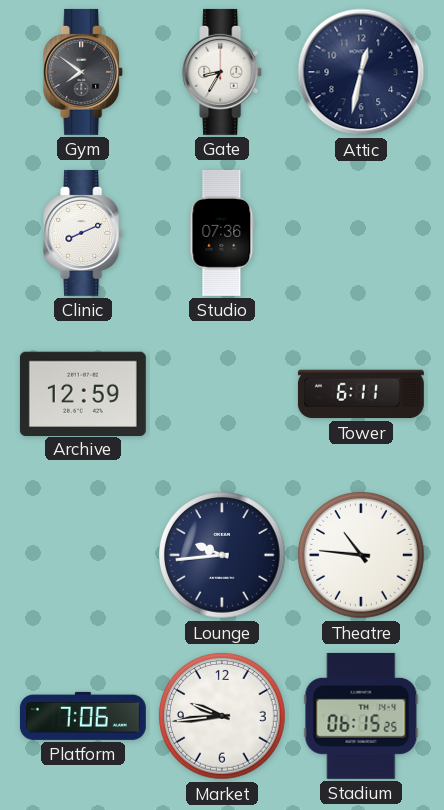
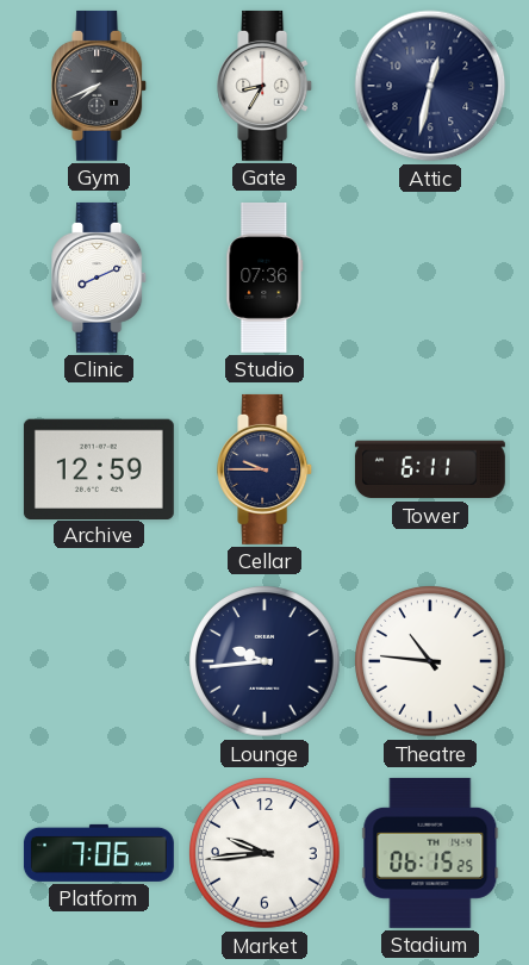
Gym: 7:51 -> 7:41 (100, 86)
Cellar: none -> 9:45 (266, 469)
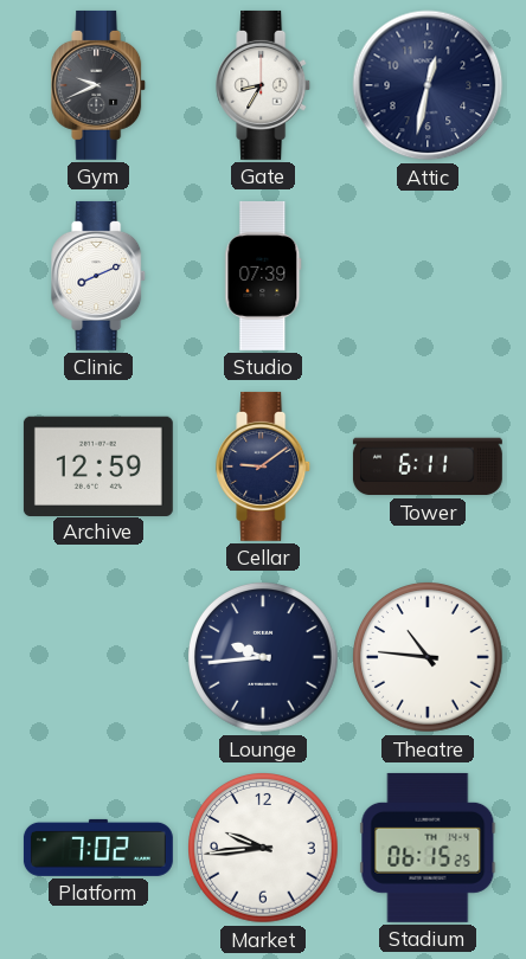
Gym: 7:41 -> 9:41 (100, 85)
Studio: 07:36 -> 07:39 (263, 276)
Cellar: 9:45 -> 9:09 (264, 466)
Platform: 7:06 -> 7:02 (98, 848)
